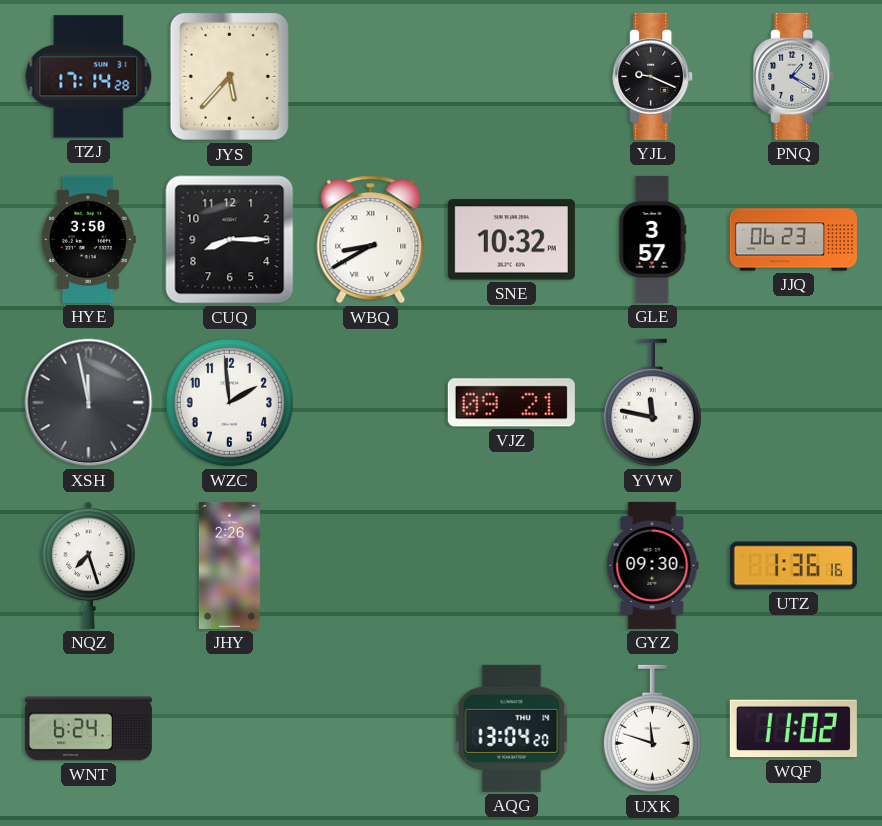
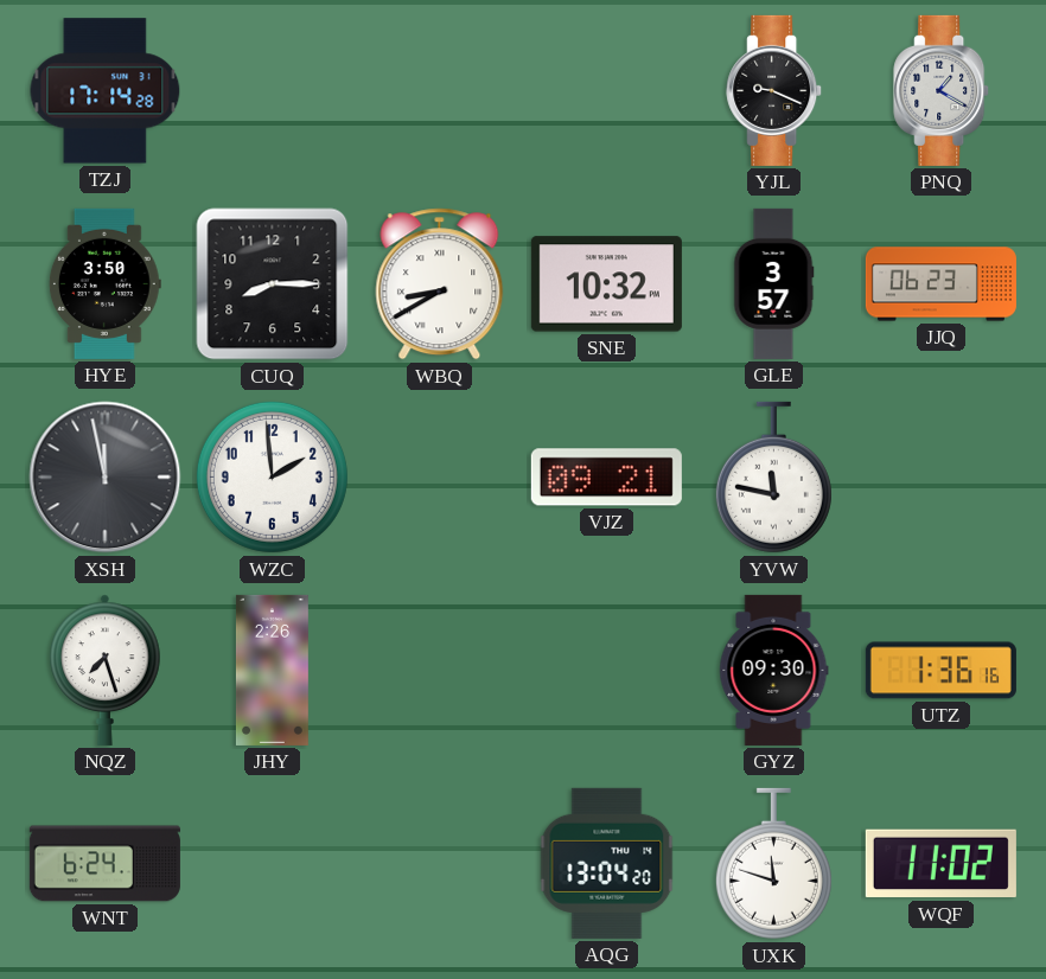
JYS: 5:37 -> none (229, 76)
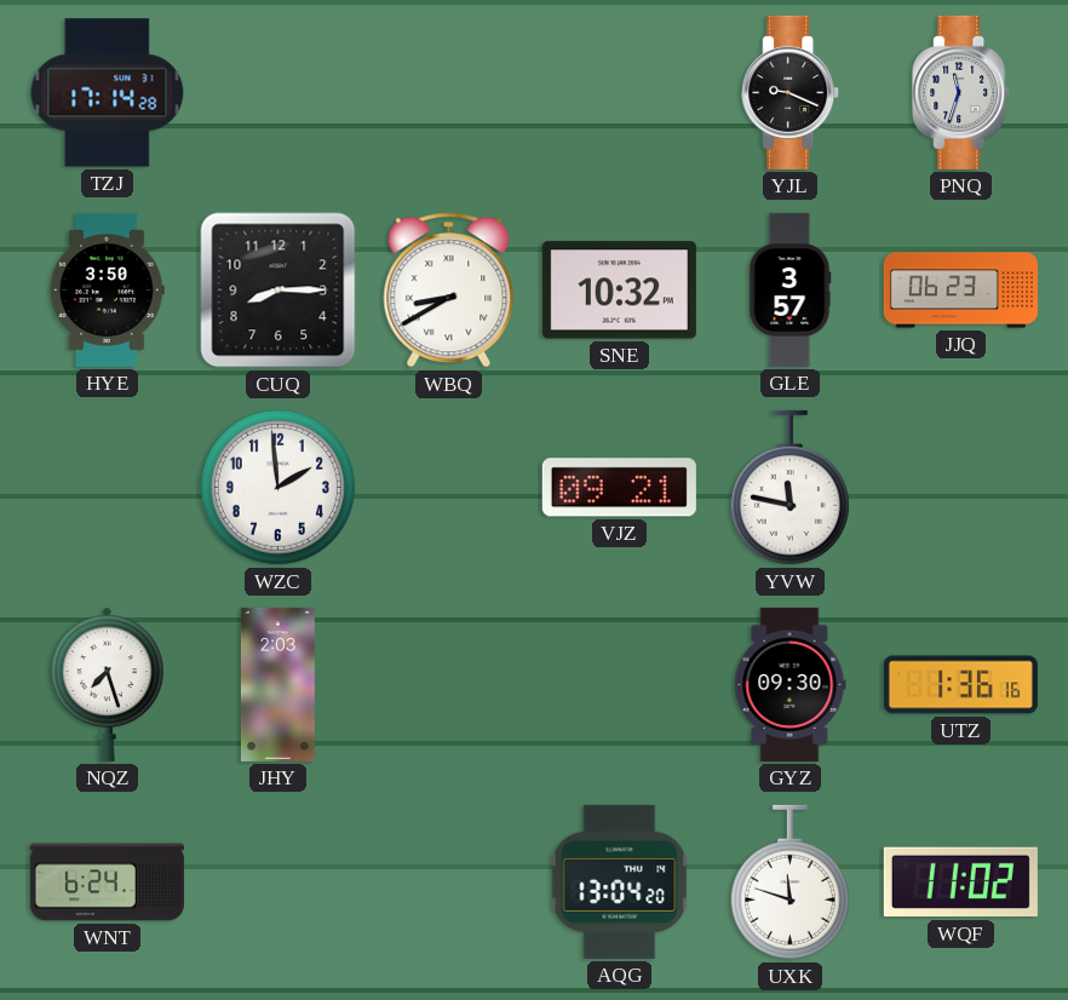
PNQ: 1:20 -> 11:33 (961, 92)
XSH: 11:58 -> none (106, 478)
JHY: 2:26 -> 2:03 (277, 684)
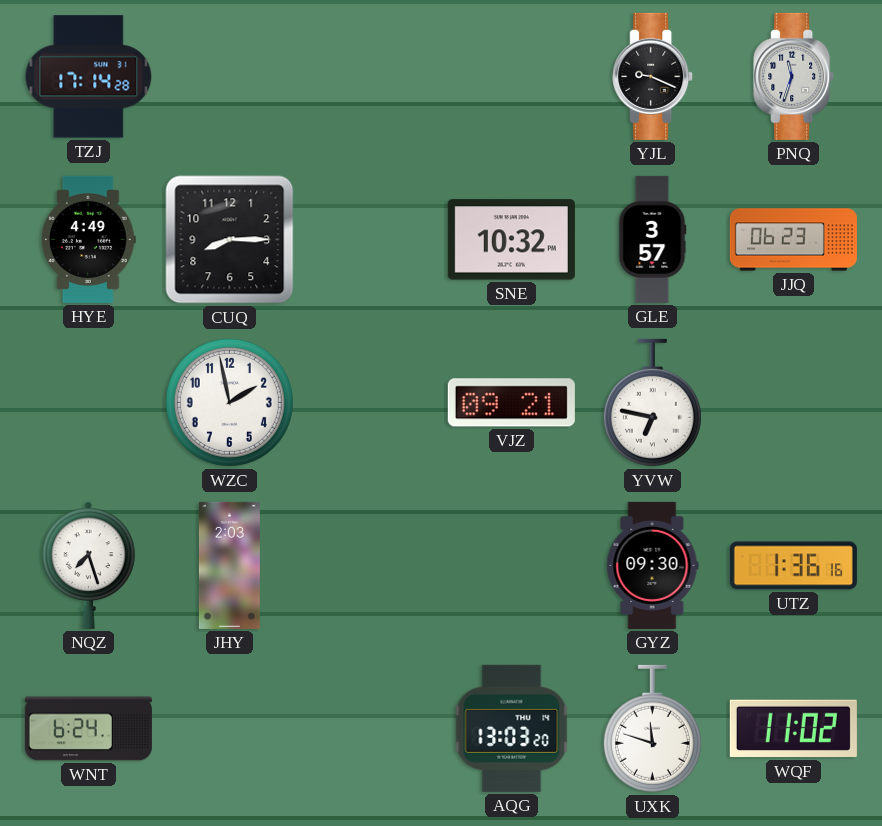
HYE: 3:50 -> 4:49 (88, 239)
WBQ: 8:40 -> none (449, 291)
WZC: 1:59 -> 1:58 (229, 402)
YVW: 11:47 -> 6:47 (652, 403)
AQG: 13:04 -> 13:03 (512, 728)
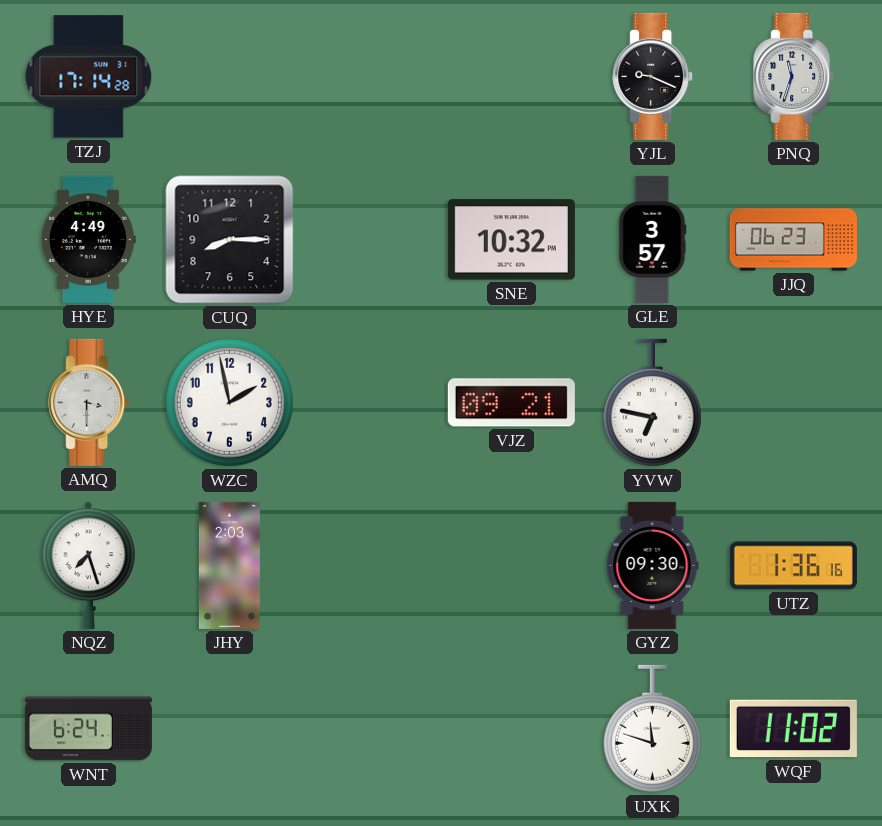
AMQ: none -> 3:30 (89, 402)
AQG: 13:03 -> none (512, 728)
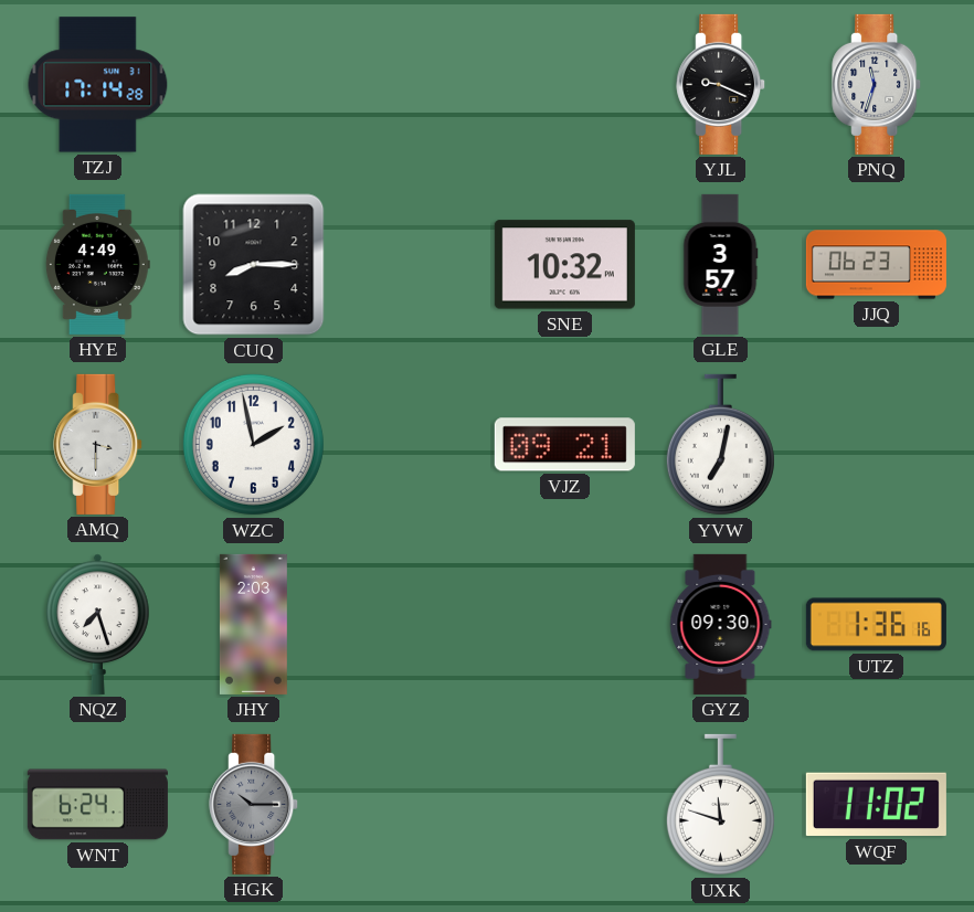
YVW: 6:47 -> 7:02 (720, 445)
HGK: none -> 10:15 (254, 804)
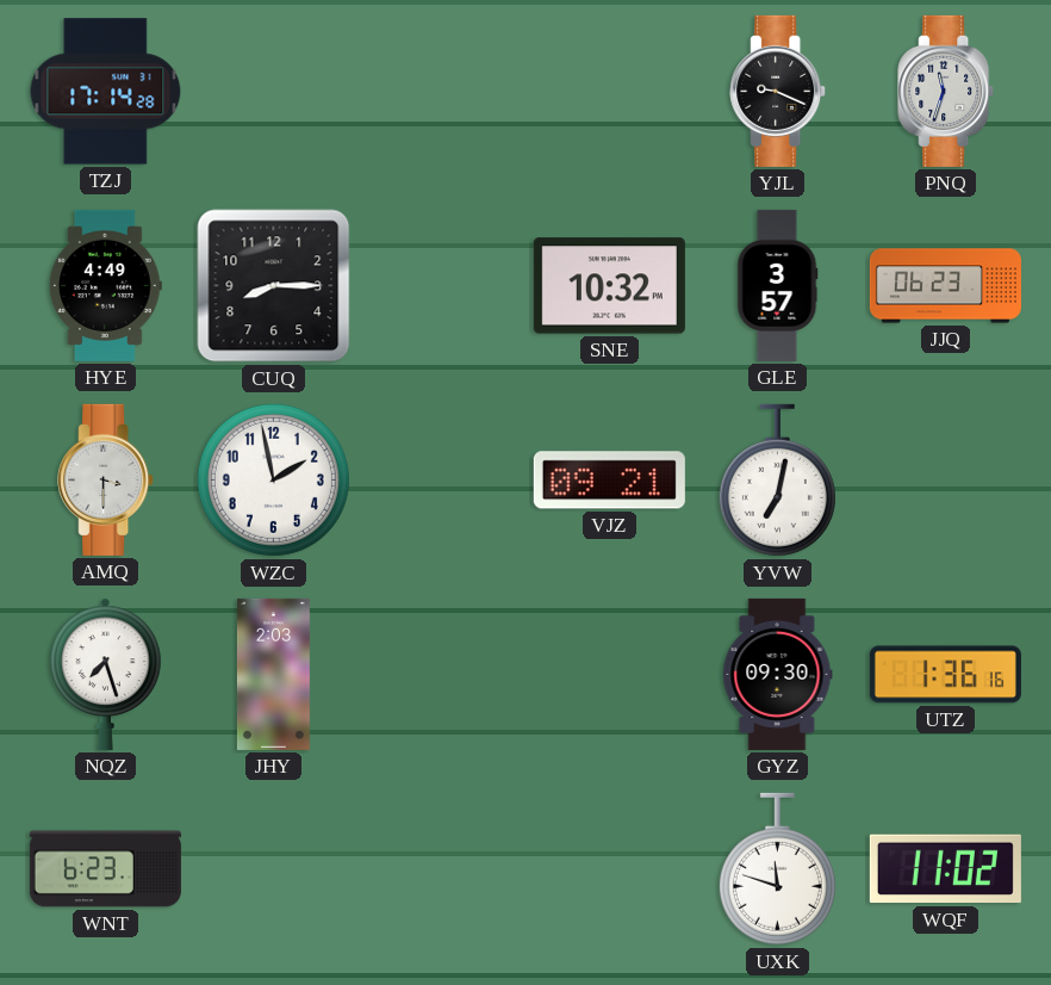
WNT: 6:24 -> 6:23 (105, 869)
HGK: 10:15 -> none (254, 804)
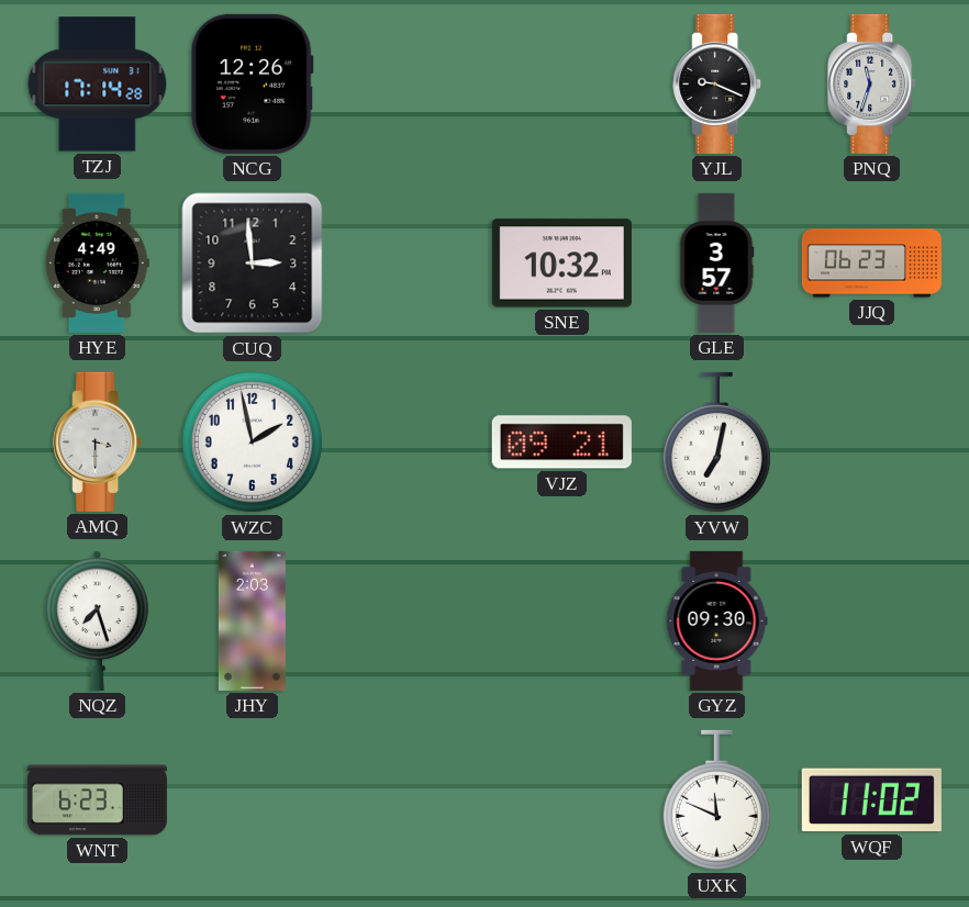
NCG: none -> 12:26 (252, 83)
CUQ: 8:15 -> 2:59 (253, 264)
UTZ: 1:36 -> none (945, 675)
UXK: 11:48 -> 11:49 (716, 800)
